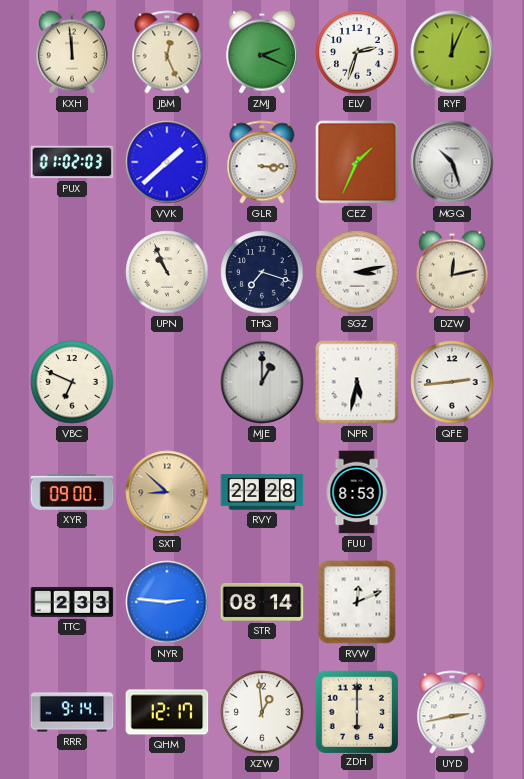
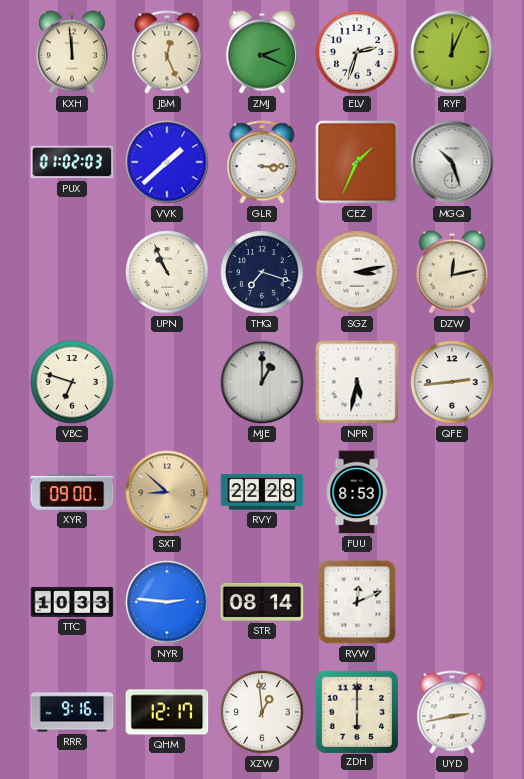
VBC: 6:49 -> 6:48 (72, 382)
TTC: 2:33 -> 10:33 (72, 602)
RRR: 9:14 -> 9:16 (72, 712)
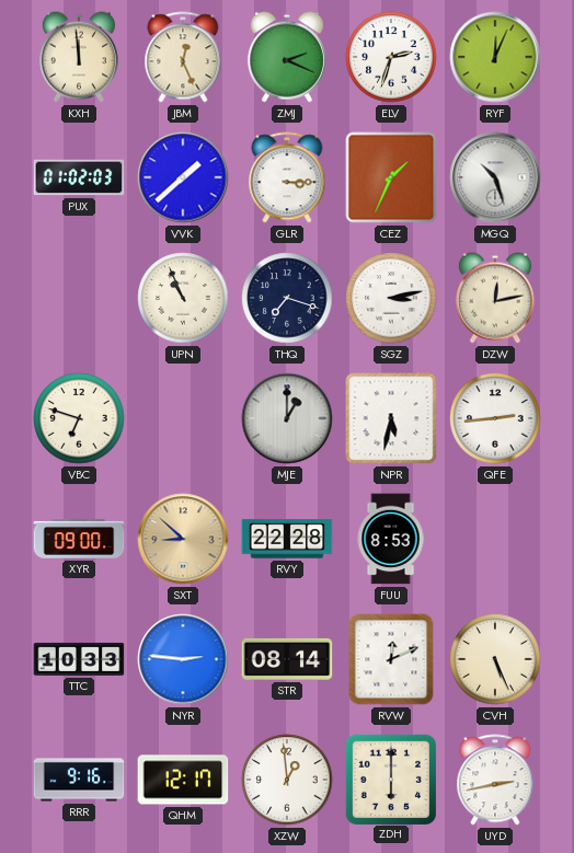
CVH: none -> 5:26 (495, 659)
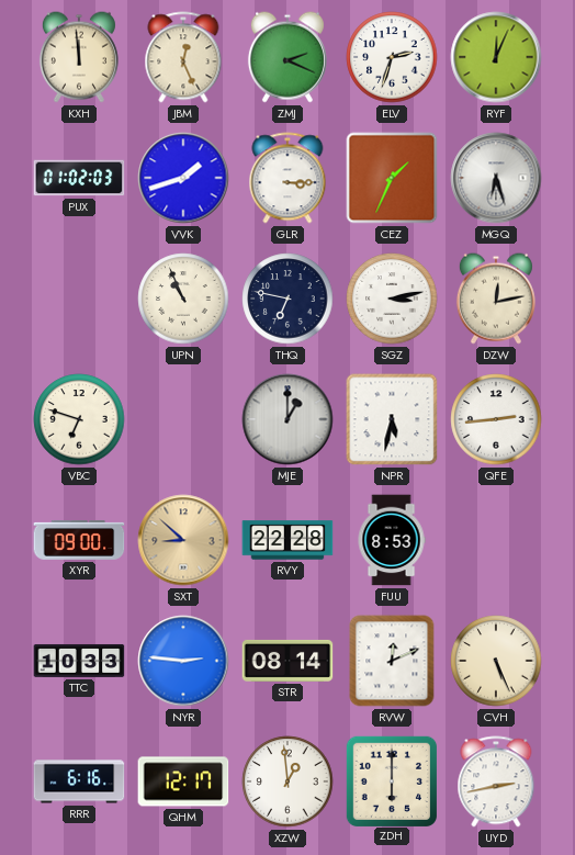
VVK: 1:38 -> 1:42 (183, 178)
MGQ: 10:27 -> 6:27 (496, 178)
THQ: 7:18 -> 6:47 (287, 299)
RRR: 9:16 -> 6:16 (79, 781)
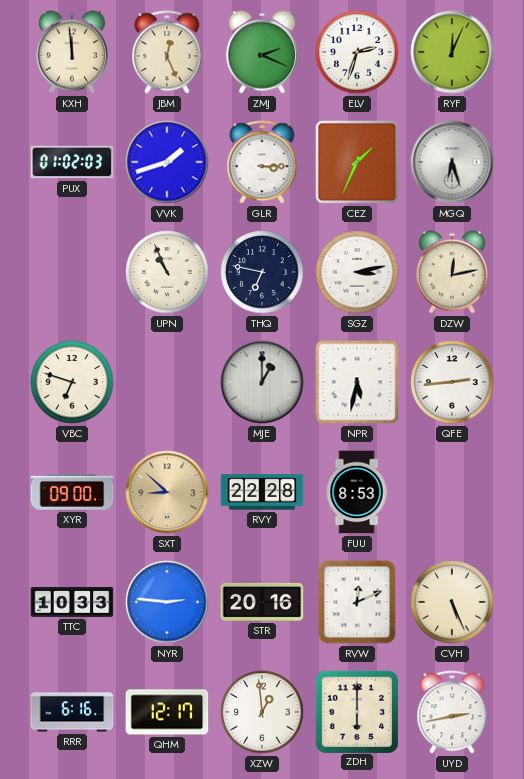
STR: 08:14 -> 20:16 (262, 602)
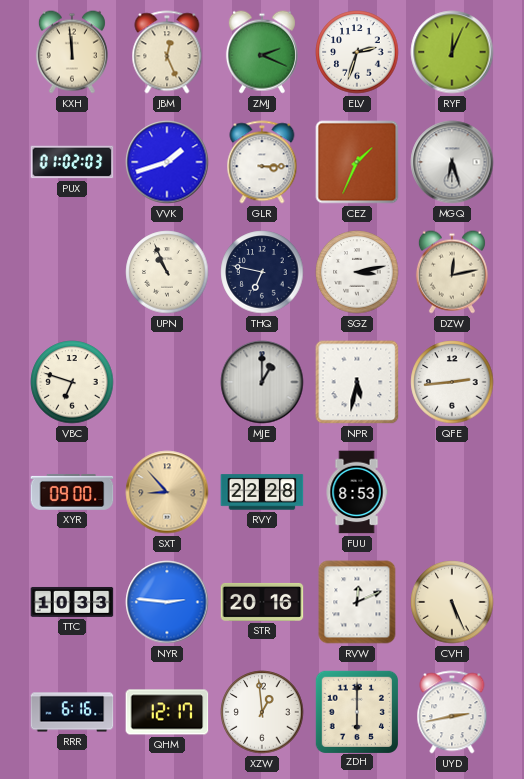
SXT: 8:52 -> 8:53 (167, 492)
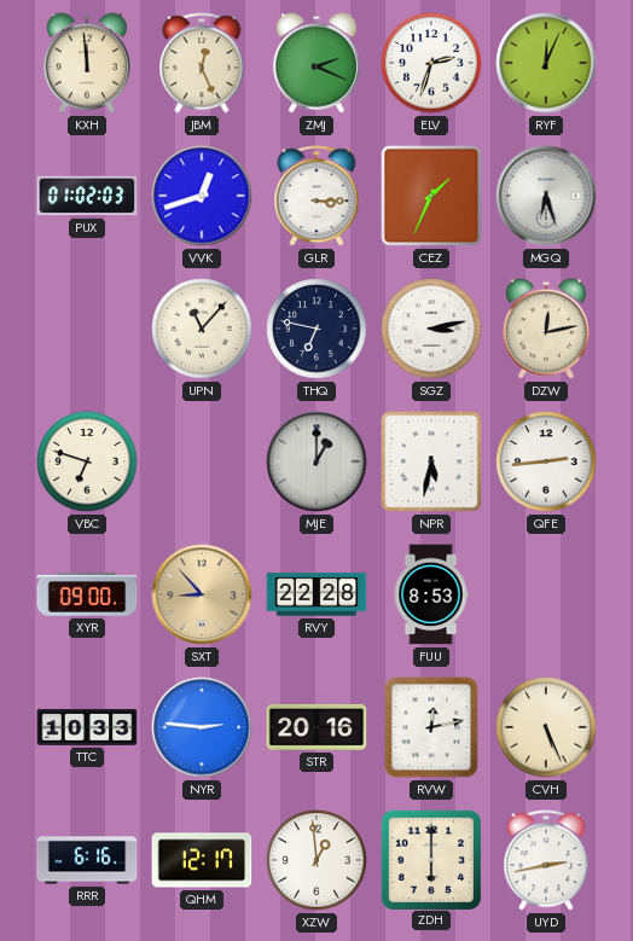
VVK: 1:42 -> 12:42 (202, 196)
UPN: 10:56 -> 11:07 (202, 329)
RVW: 12:11 -> 12:13 (431, 727)
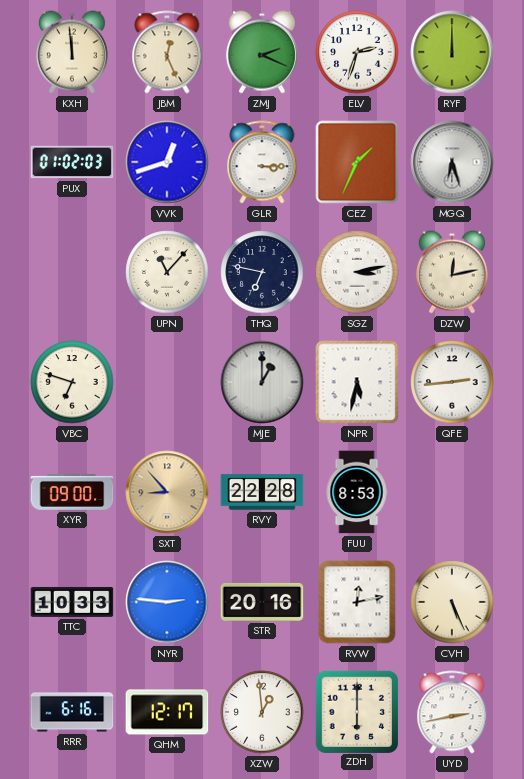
RYF: 12:04 -> 12:00 (452, 52)
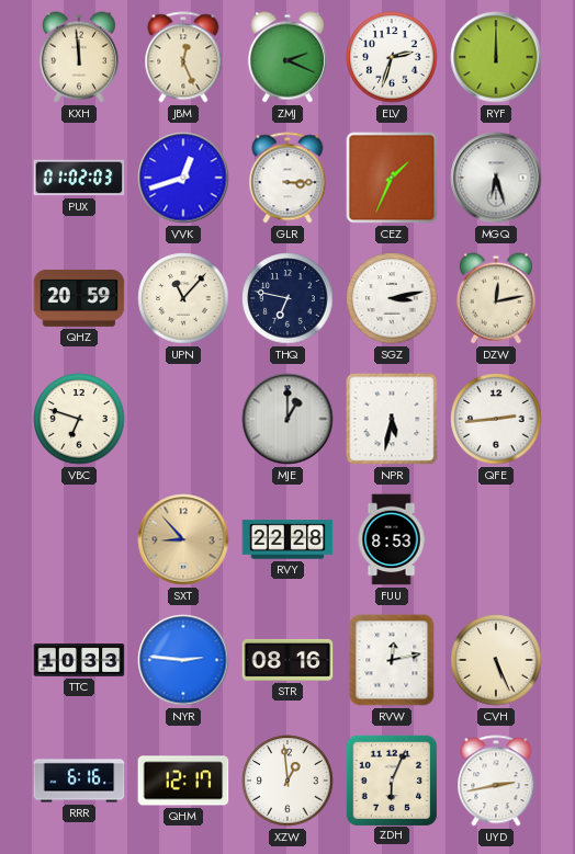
QHZ: none -> 20:59 (79, 298)
XYR: 09:00 -> none (72, 492)
STR: 20:16 -> 08:16 (287, 660)
ZDH: 6:00 -> 6:04 (391, 779)
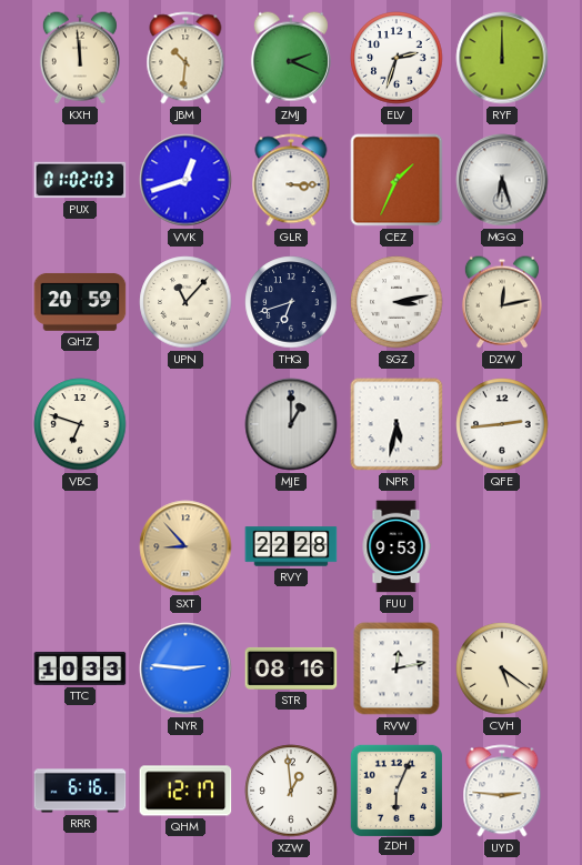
JBM: 12:26 -> 10:31 (185, 58)
THQ: 6:47 -> 6:42 (291, 302)
FUU: 8:53 -> 9:53 (397, 546)
CVH: 5:26 -> 5:21 (502, 668)
UYD: 2:43 -> 2:46 (502, 791)
